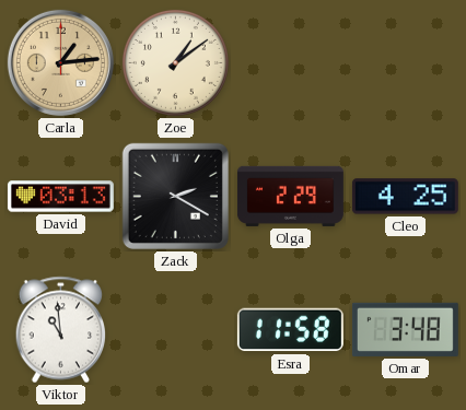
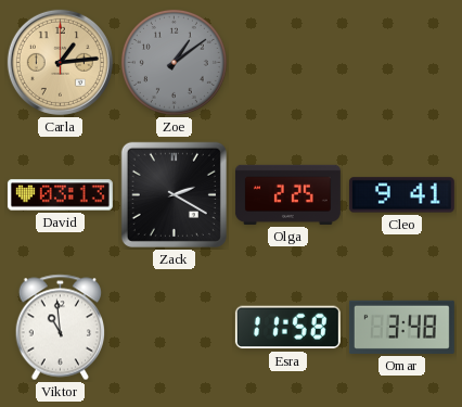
Zoe dial: cream -> grey (174, 62)
Olga: 2:29 -> 2:25 (287, 194)
Cleo: 4:25 -> 9:41 (401, 195)
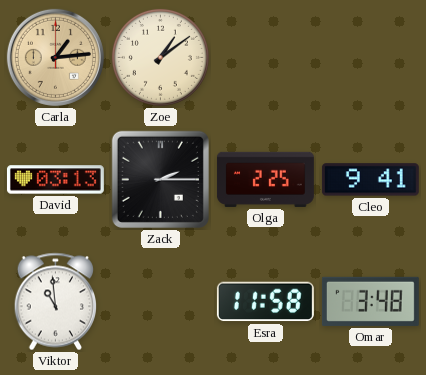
Zoe dial: grey -> cream (160, 57)
Zack: 2:20 -> 2:15 (160, 179)
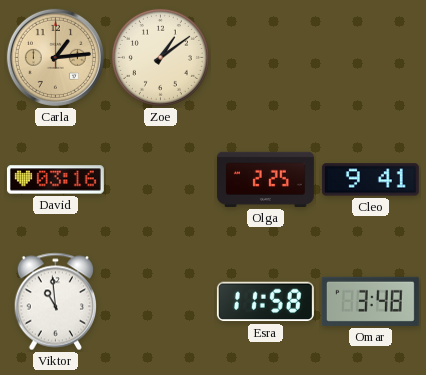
David: 03:13 -> 03:16 (55, 180)
Zack: 2:15 -> none (160, 179)
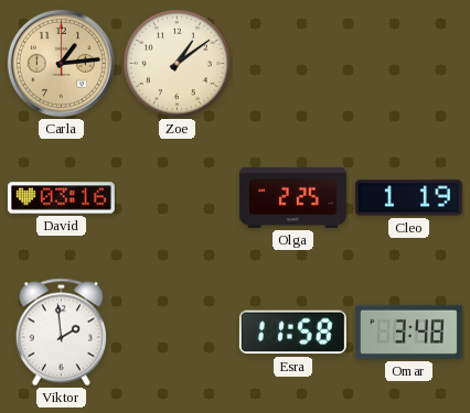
Cleo: 9:41 -> 1:19 (408, 198)
Viktor: 10:59 -> 1:59 (61, 333)
